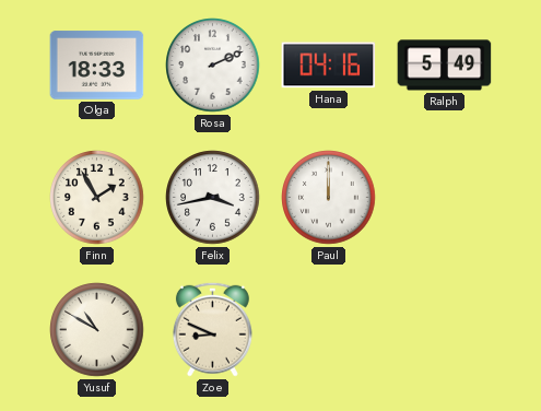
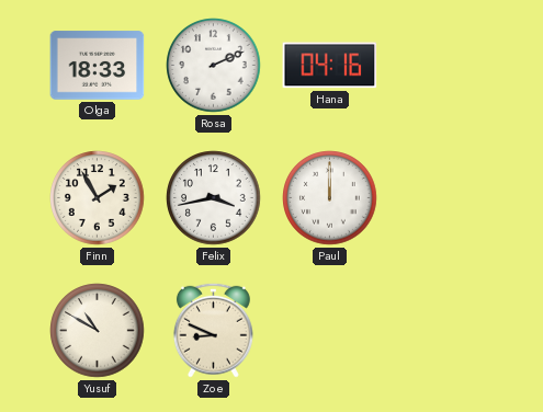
Ralph: 5:49 -> none (445, 66)
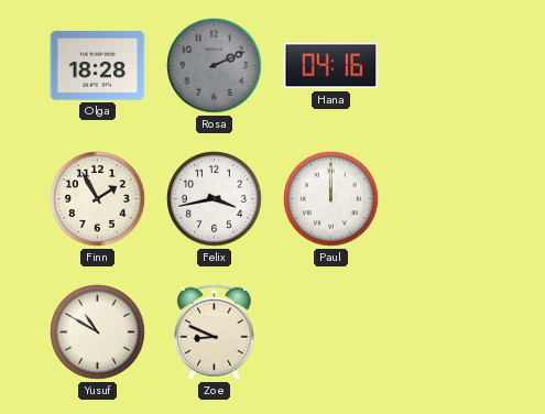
Olga: 18:33 -> 18:28 (98, 66)
Rosa dial: white -> grey (215, 66)
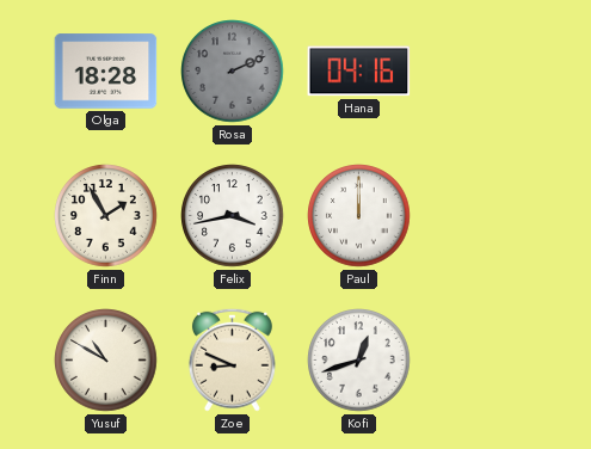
Kofi: none -> 12:42 (359, 361)
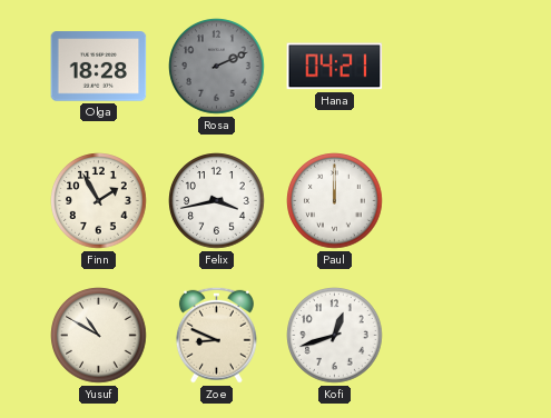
Hana: 04:16 -> 04:21 (335, 67)
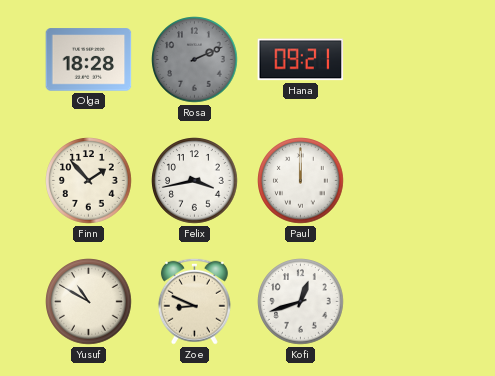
Hana: 04:21 -> 09:21 (301, 60)
Finn: 1:55 -> 1:53 (89, 181)
